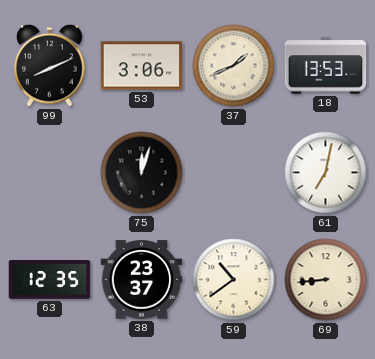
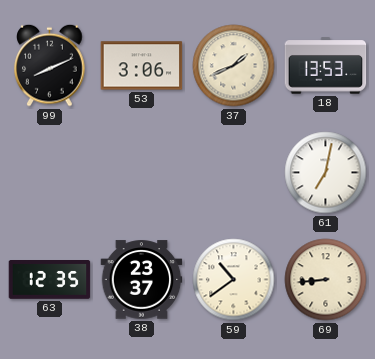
75: 12:03 -> none (142, 173)
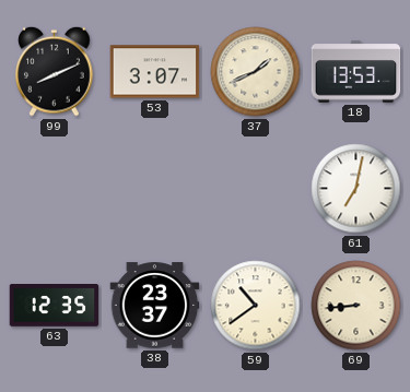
53: 3:06 -> 3:07 (155, 72)
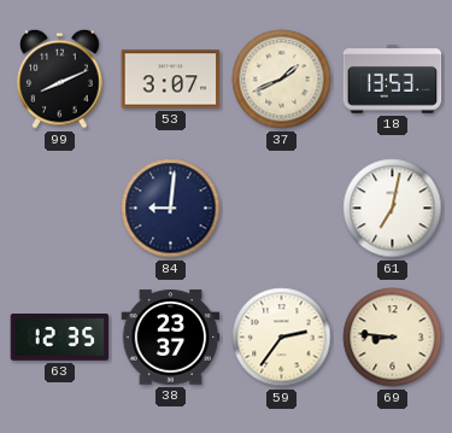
84: none -> 9:01 (171, 209)
59: 10:39 -> 2:36 (282, 338)
69: 8:44 -> 8:46 (393, 338)
